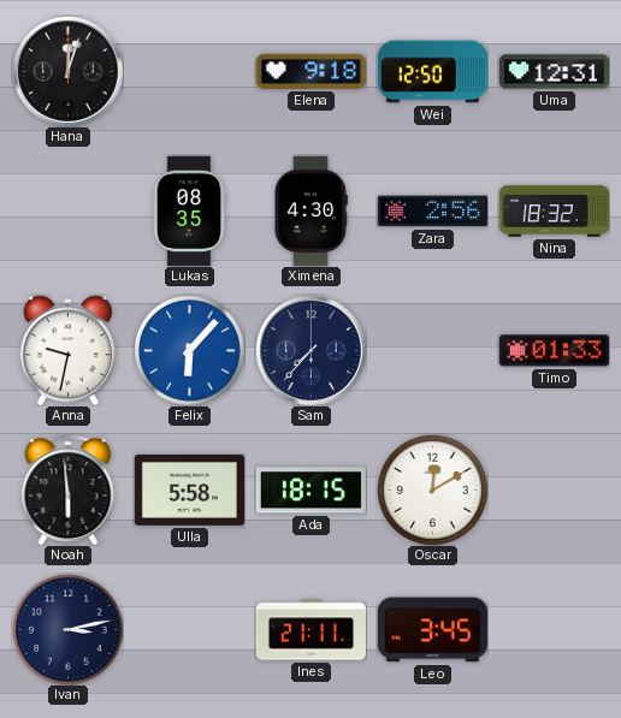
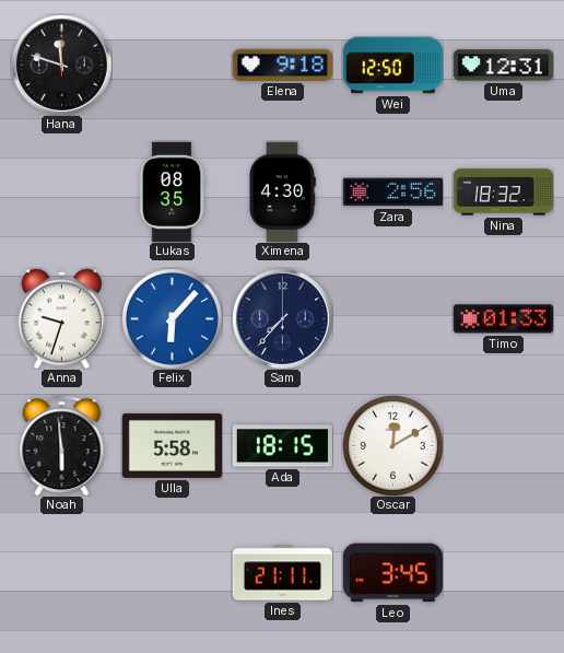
Hana: 12:03 -> 11:48 (61, 65)
Anna: 9:32 -> 9:33 (61, 318)
Ivan: 3:13 -> none (69, 630)
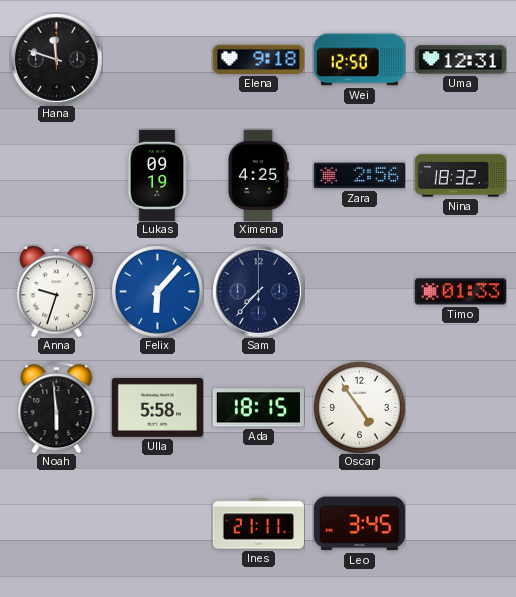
Lukas: 08:35 -> 09:19 (157, 175)
Ximena: 4:30 -> 4:25 (258, 175)
Oscar: 12:10 -> 4:54 (360, 408)
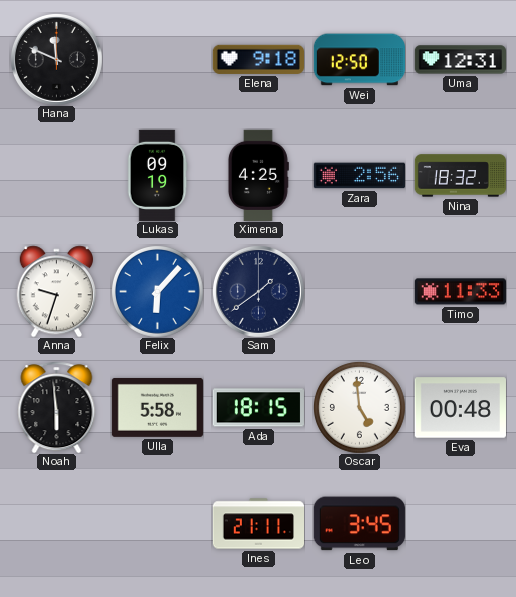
Hana: 11:48 -> 11:49 (56, 59)
Sam: 7:37 -> 1:39 (258, 291)
Timo: 01:33 -> 11:33 (460, 292)
Oscar: 4:54 -> 4:59 (360, 408)
Eva: none -> 00:48 (460, 408)
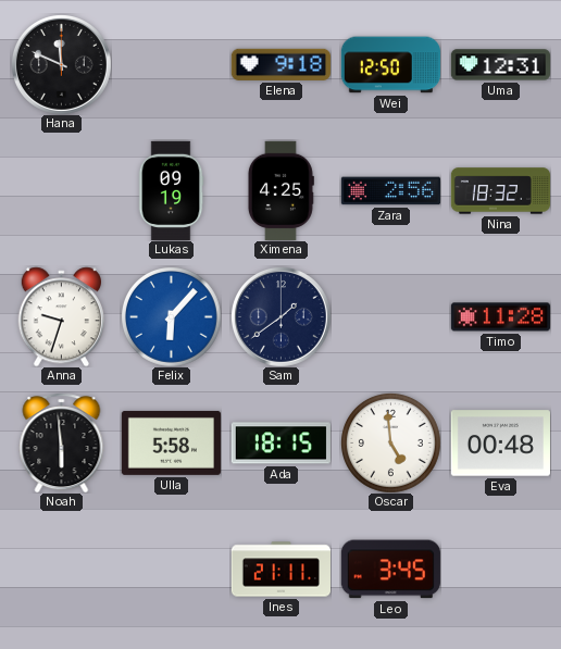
Timo: 11:33 -> 11:28 (500, 317)
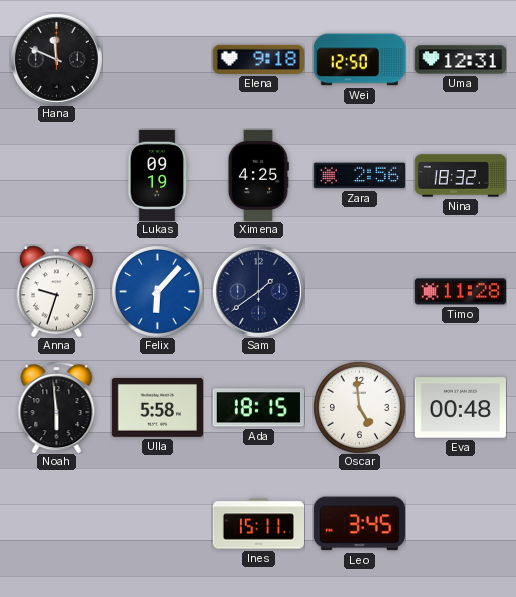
Ines: 21:11 -> 15:11 (258, 524)
